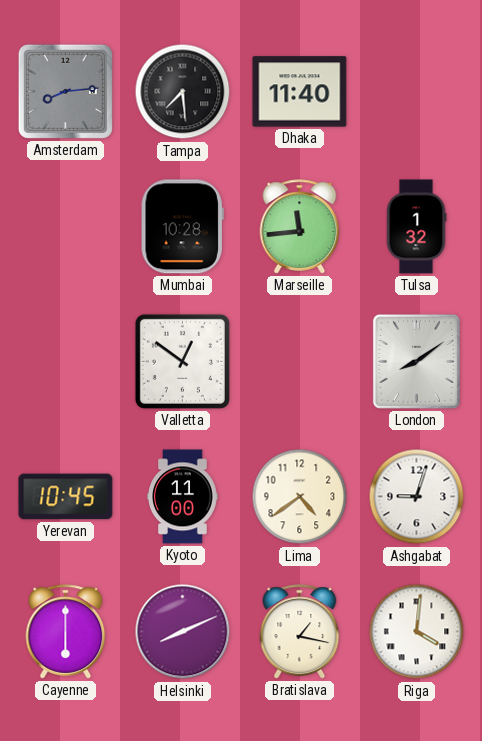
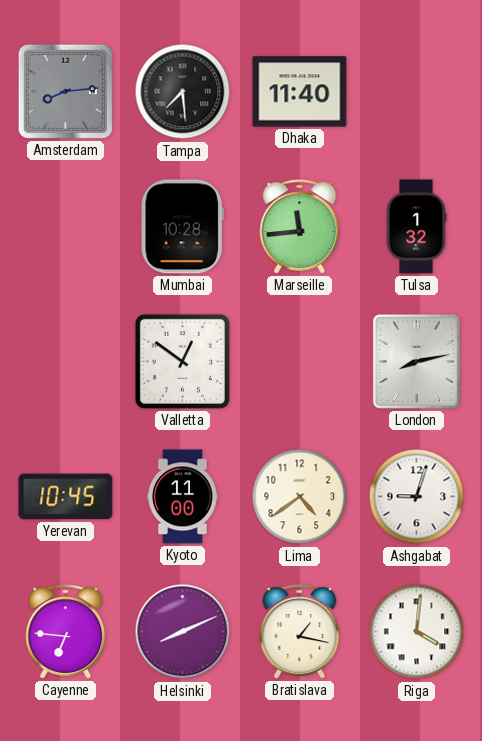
London: 8:09 -> 8:13 (416, 361)
Cayenne: 6:00 -> 6:46 (66, 632)
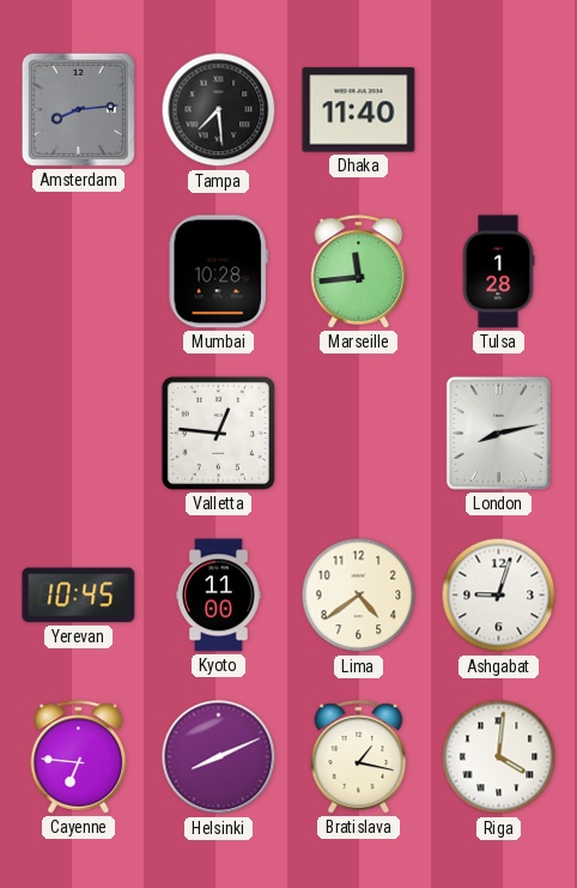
Tulsa: 1:32 -> 1:28 (498, 272)
Valletta: 12:51 -> 12:46 (218, 433)
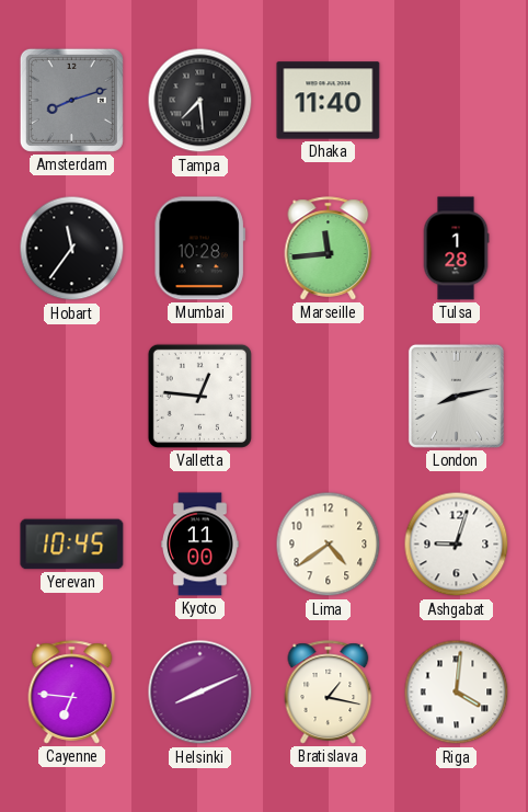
Amsterdam: 8:14 -> 8:12 (71, 100)
Hobart: none -> 11:36 (72, 249)
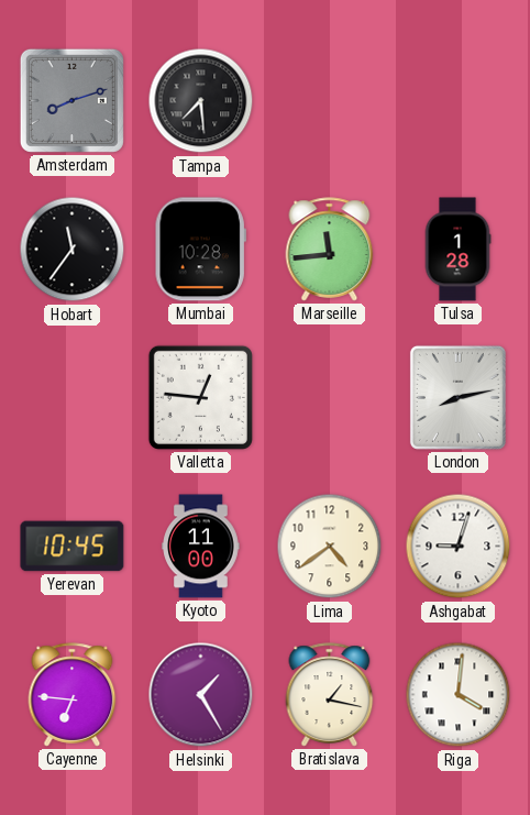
Dhaka: 11:40 -> none (329, 101)
Helsinki: 8:11 -> 1:25 (201, 695)
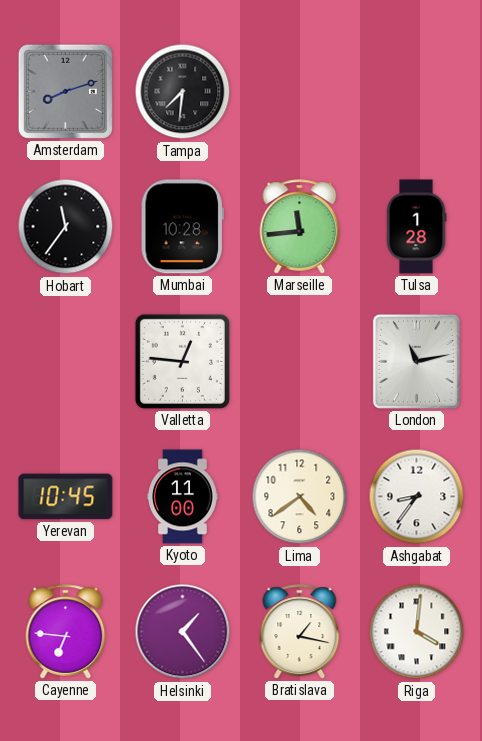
Tampa: 7:29 -> 7:31 (183, 92)
London: 8:13 -> 11:13 (416, 361)
Ashgabat: 9:03 -> 8:36 (417, 497)
Helsinki: 1:25 -> 1:24 (183, 632)
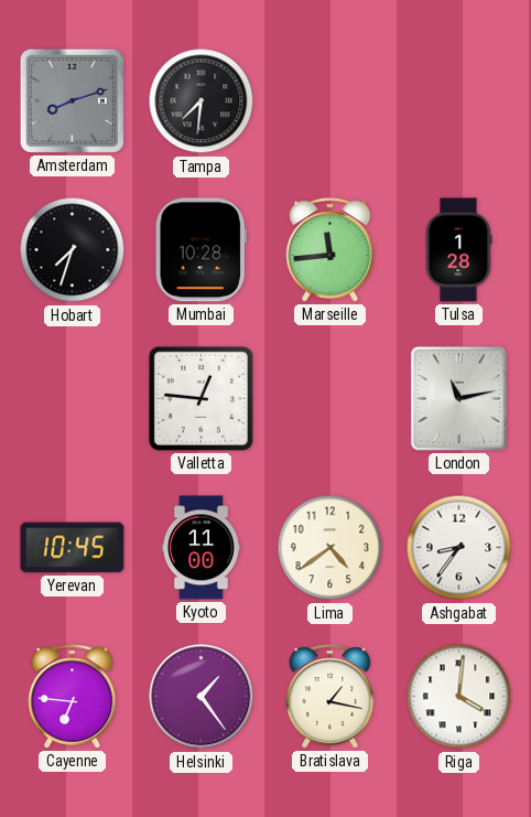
Hobart: 11:36 -> 7:33 (73, 250)
